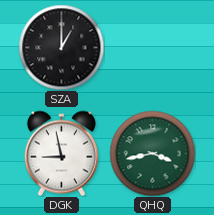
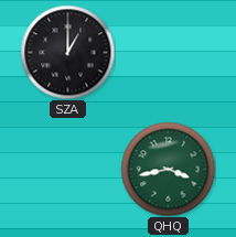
DGK: 8:58 -> none (61, 153)
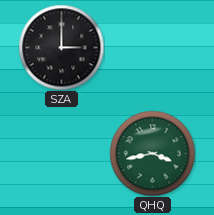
SZA: 1:00 -> 3:00 (61, 47)
